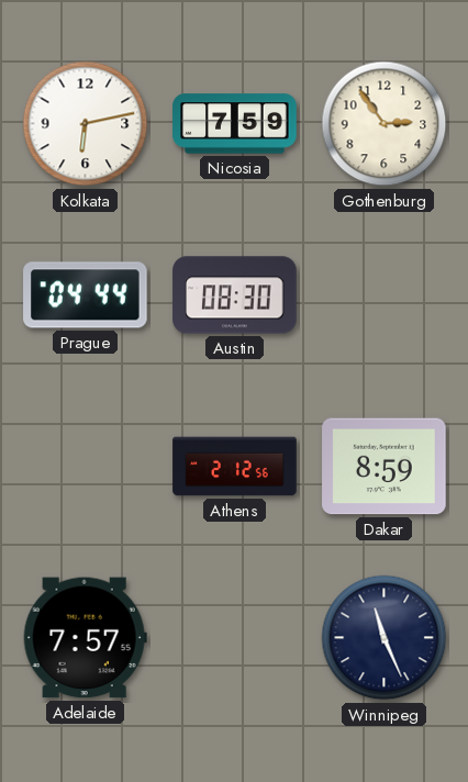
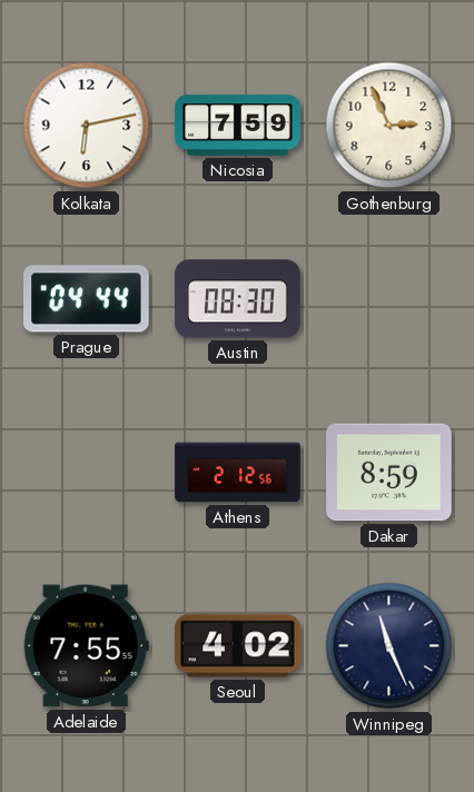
Gothenburg: 2:54 -> 2:56 (389, 126)
Adelaide: 7:57 -> 7:55 (86, 646)
Seoul: none -> 4:02 (238, 646)
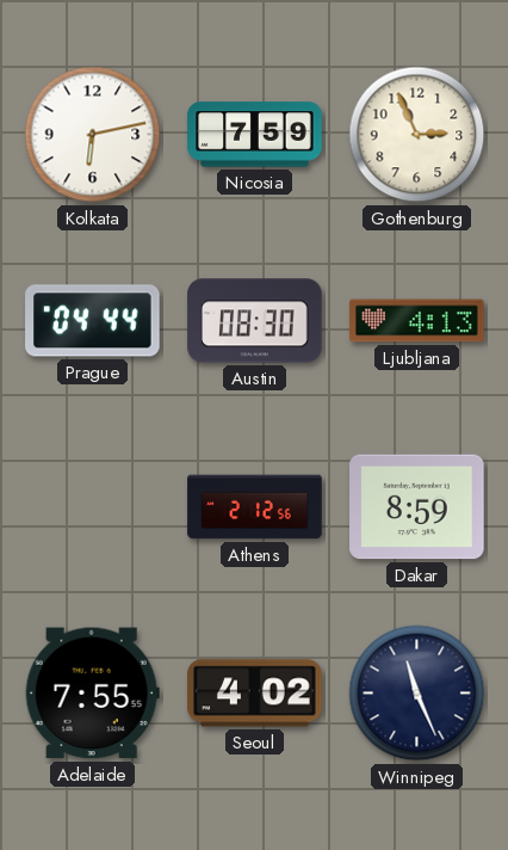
Ljubljana: none -> 4:13 (417, 321)
